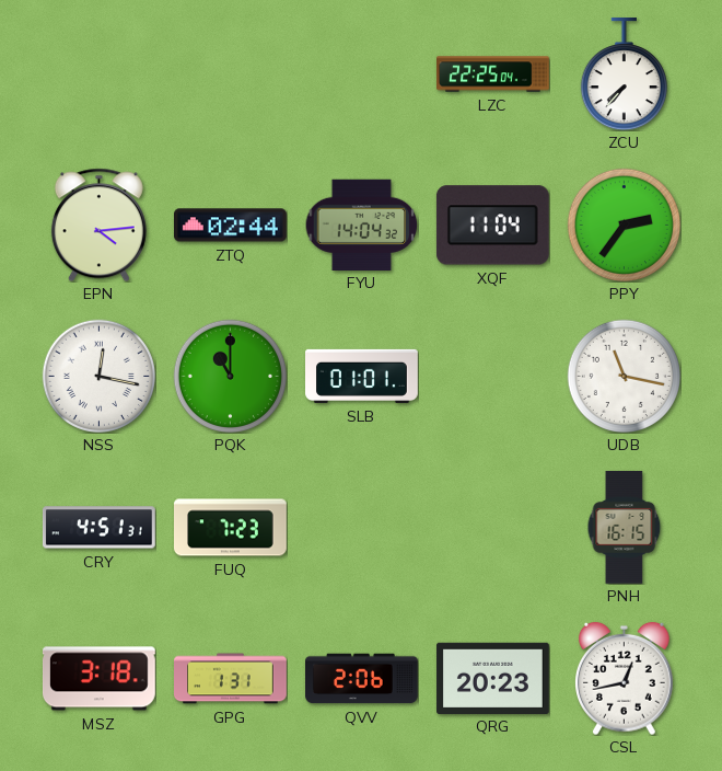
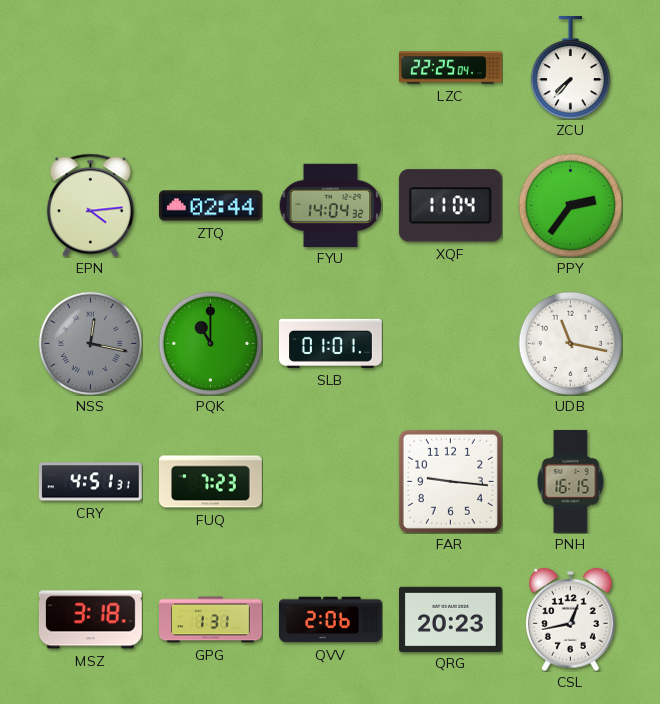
NSS dial: white -> grey (90, 343)
FAR: none -> 9:16 (450, 481)
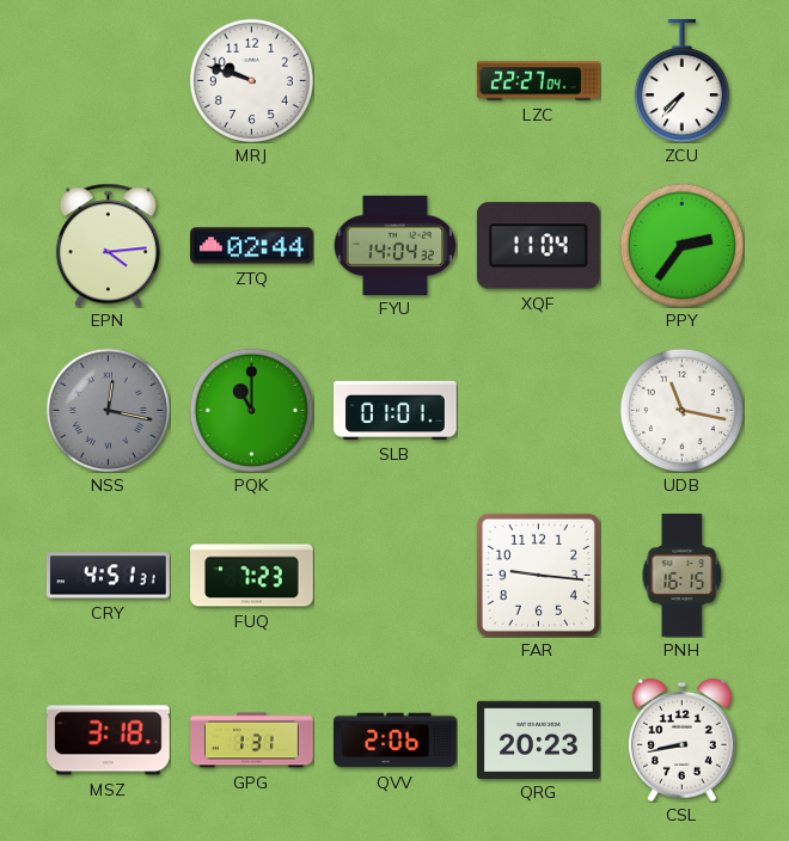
MRJ: none -> 9:48 (251, 80)
LZC: 22:25 -> 22:27 (539, 81)
CSL: 12:43 -> 8:43 (683, 739)
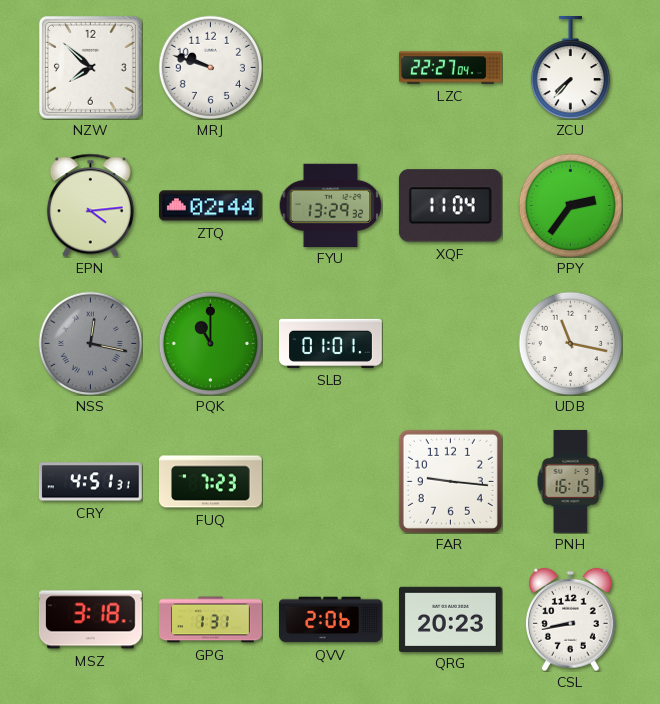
NZW: none -> 7:52 (90, 67)
FYU: 14:04 -> 13:29 (330, 205)
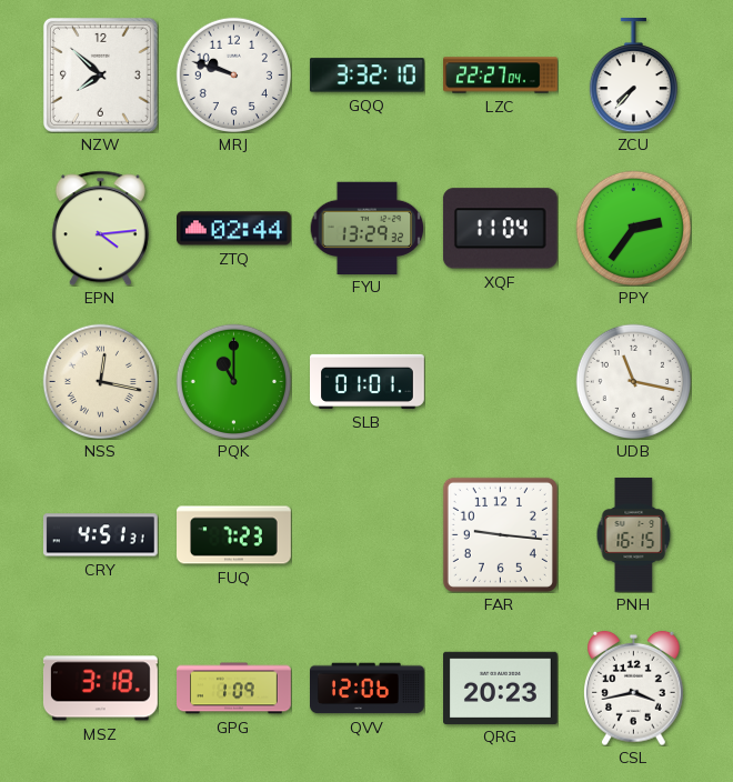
GQQ: none -> 3:32 (366, 76)
NSS dial: grey -> cream (100, 381)
GPG: 1:31 -> 1:09 (234, 689)
QVV: 2:06 -> 12:06 (368, 689)
CSL: 8:43 -> 3:43 (634, 688)
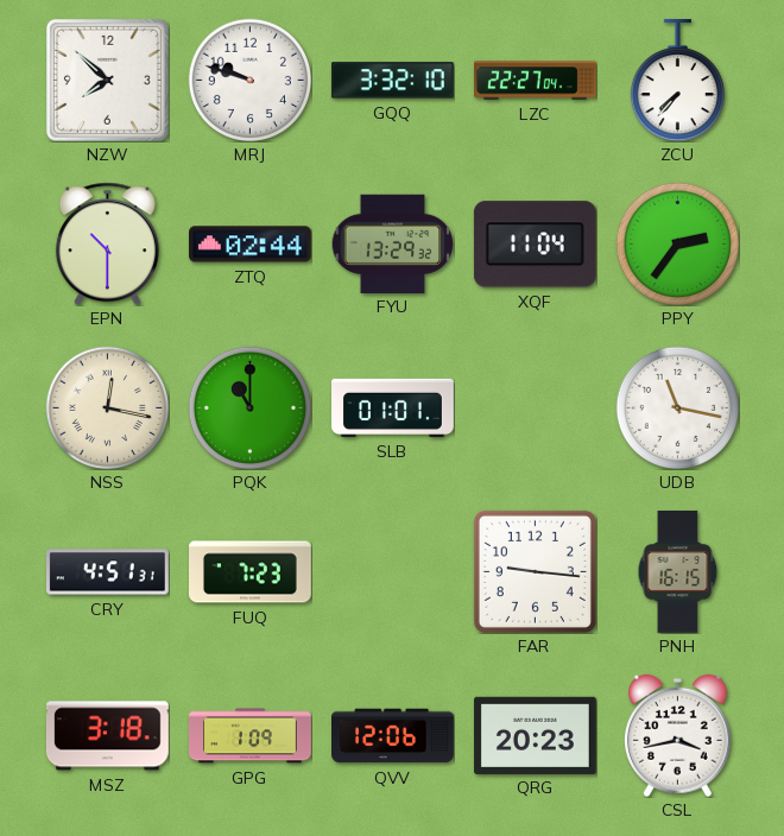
EPN: 4:14 -> 10:30 (107, 243)
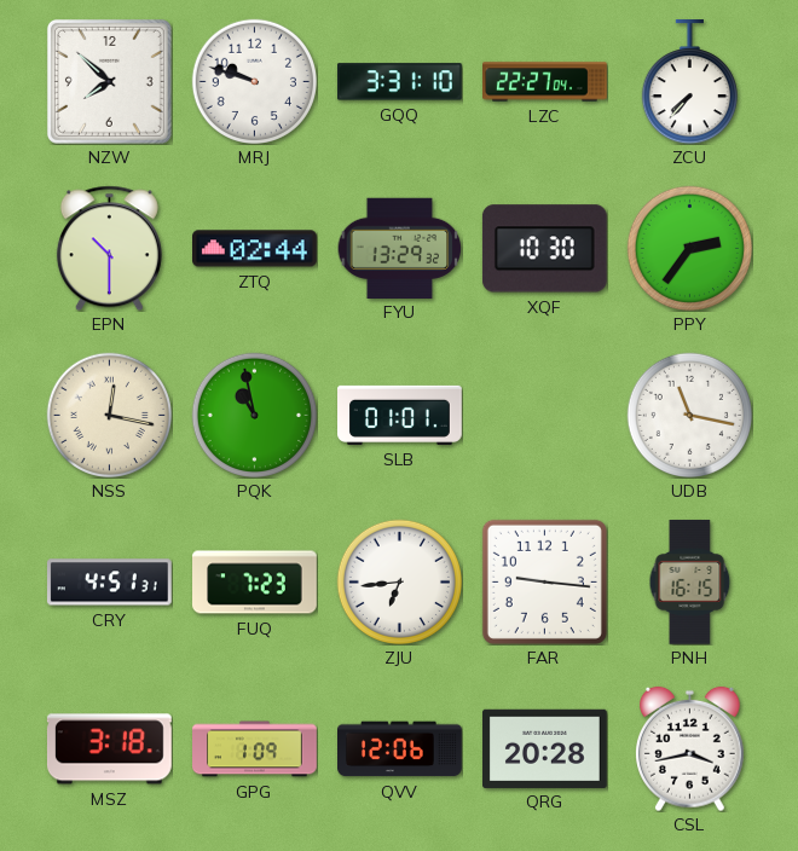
GQQ: 3:32 -> 3:31 (399, 82)
XQF: 11:04 -> 10:30 (544, 249)
PQK: 11:00 -> 10:58 (254, 415)
ZJU: none -> 6:44 (399, 581)
QRG: 20:23 -> 20:28 (545, 748)
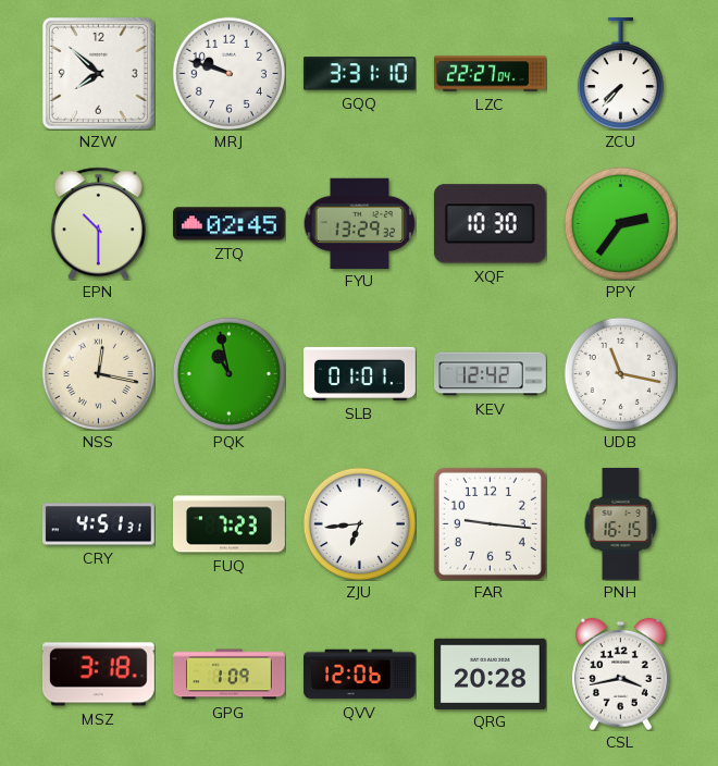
ZTQ: 02:44 -> 02:45 (230, 224)
KEV: none -> 12:42 (491, 374)
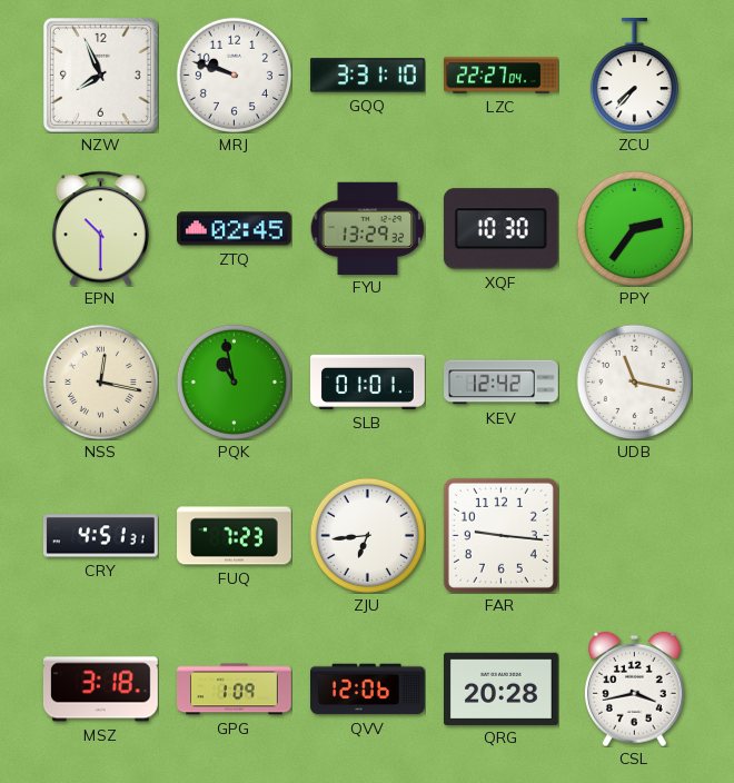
NZW: 7:52 -> 7:56 (100, 75)
PNH: 16:15 -> none (621, 523)
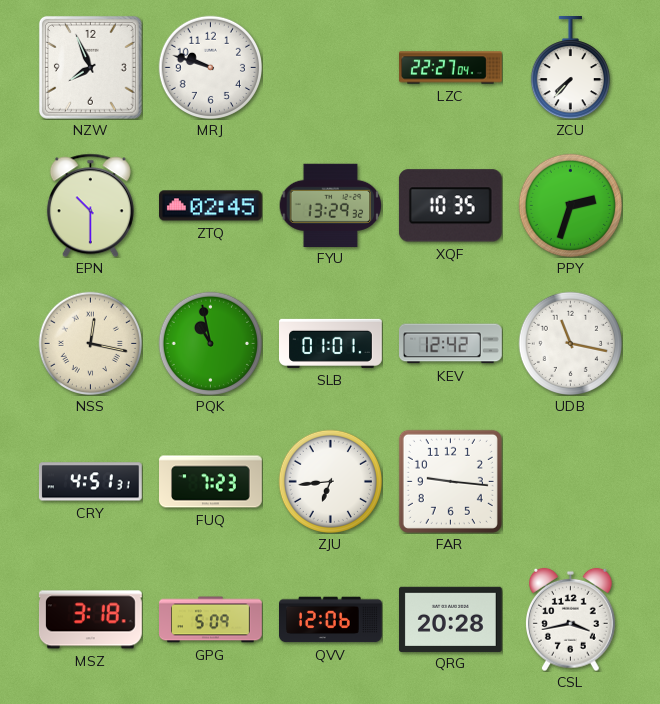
GQQ: 3:31 -> none (367, 76)
XQF: 10:30 -> 10:35 (450, 206)
PPY: 2:36 -> 2:33 (570, 205)
GPG: 1:09 -> 5:09 (211, 620)
